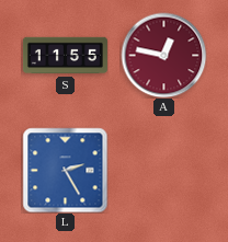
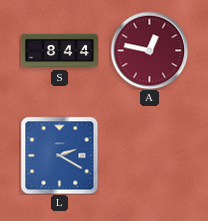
S: 11:55 -> 8:44 (59, 51)
L: 2:25 -> 2:20 (59, 155)
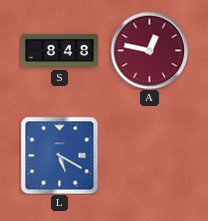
S: 8:44 -> 8:48 (59, 51)
L: 2:20 -> 5:20 (59, 155)
